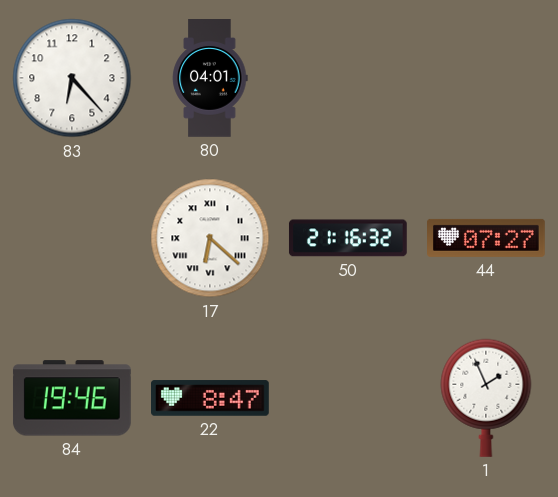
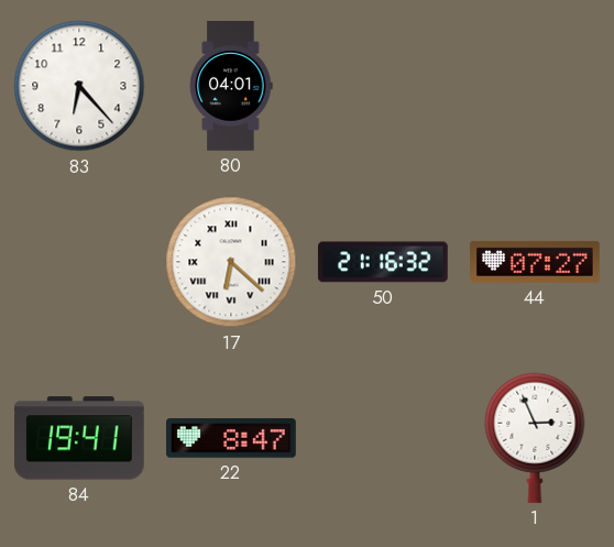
84: 19:46 -> 19:41 (79, 438)
1: 1:56 -> 2:56 (535, 438)
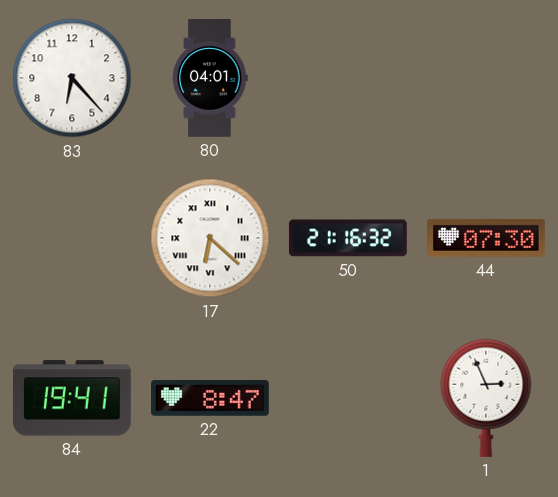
44: 07:27 -> 07:30 (487, 238)
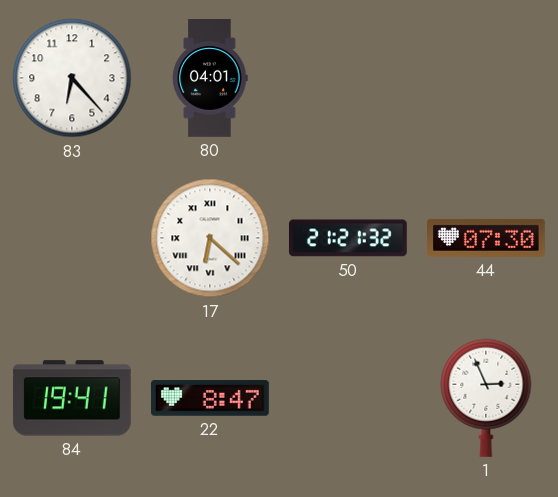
50: 21:16 -> 21:21 (348, 238)
